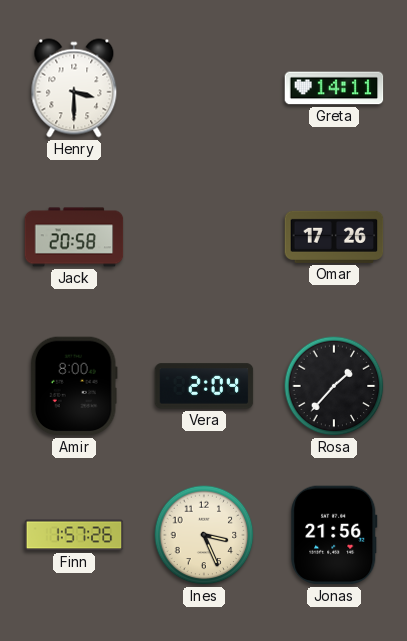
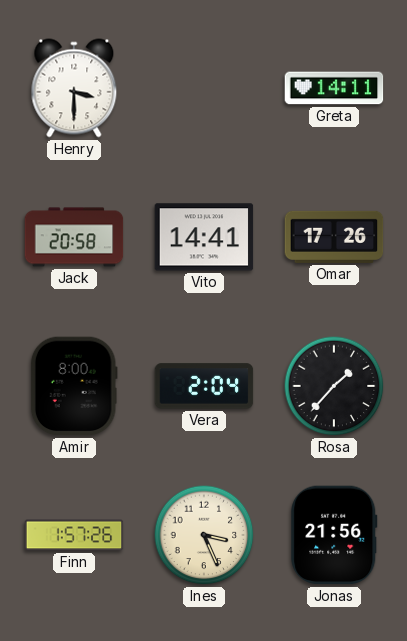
Vito: none -> 14:41 (204, 237)
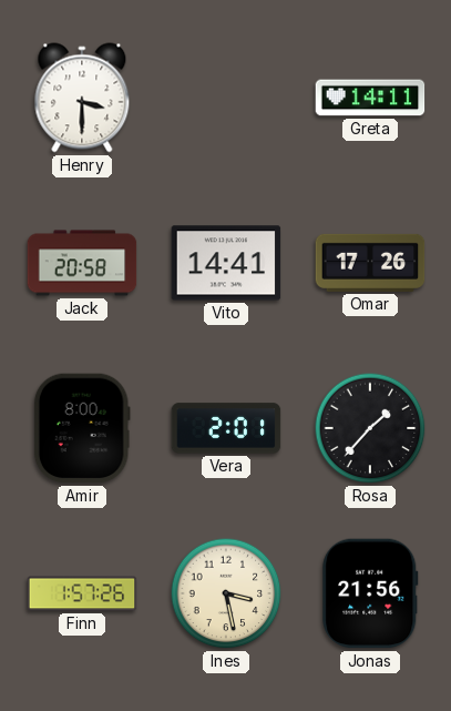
Vera: 2:04 -> 2:01 (226, 428)
Ines: 3:26 -> 3:28 (226, 593)
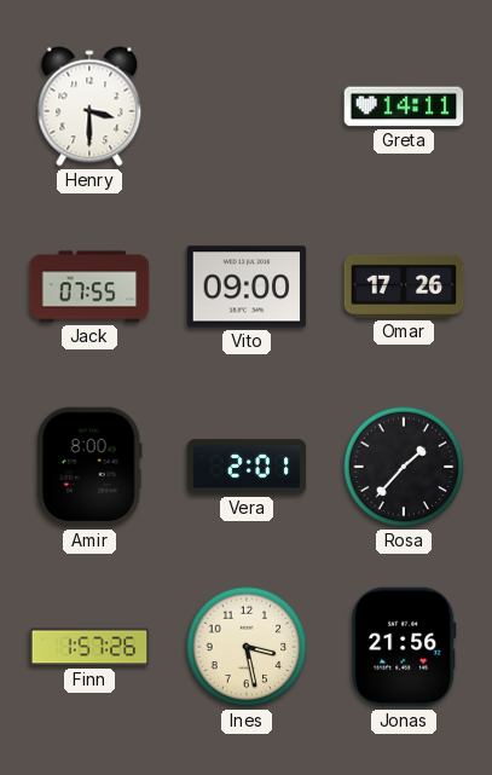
Jack: 20:58 -> 07:55 (89, 287)
Vito: 14:41 -> 09:00 (247, 287)
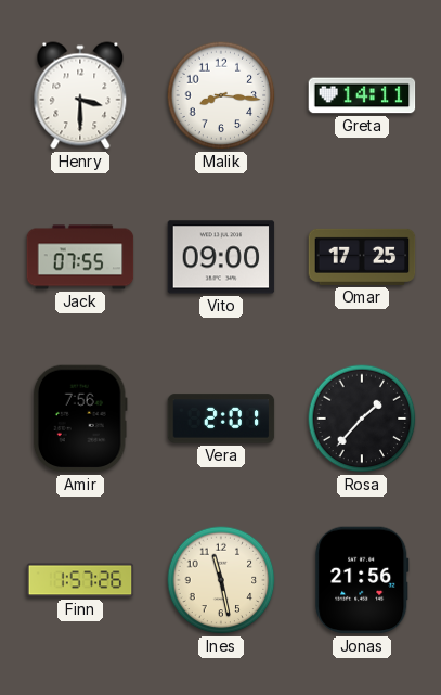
Malik: none -> 8:16 (221, 95)
Omar: 17:26 -> 17:25 (362, 257)
Amir: 8:00 -> 7:56 (80, 419)
Ines: 3:28 -> 11:28 (221, 580)
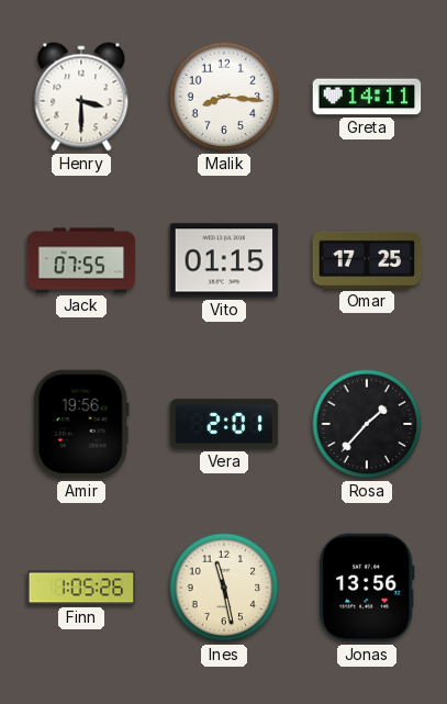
Vito: 09:00 -> 01:15 (224, 260)
Amir: 7:56 -> 19:56 (81, 424)
Finn: 1:57 -> 1:05 (81, 588)
Jonas: 21:56 -> 13:56 (367, 588)
